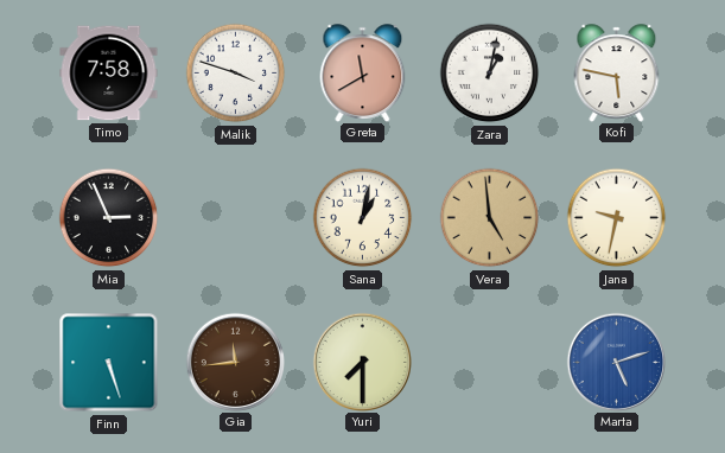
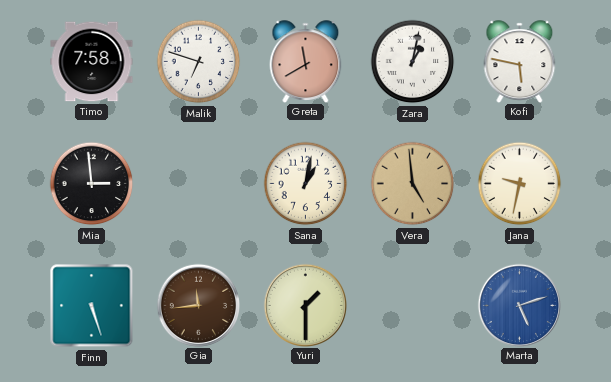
Malik: 3:48 -> 6:48 (199, 62)
Mia: 2:56 -> 2:59 (92, 184)
Yuri: 7:30 -> 1:30 (305, 305)
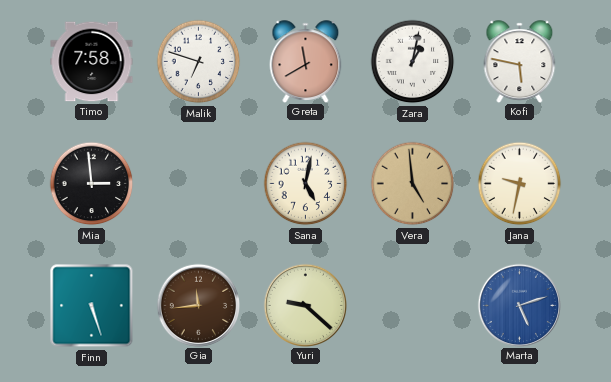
Sana: 1:02 -> 5:02 (306, 184)
Yuri: 1:30 -> 9:22 (305, 305)
